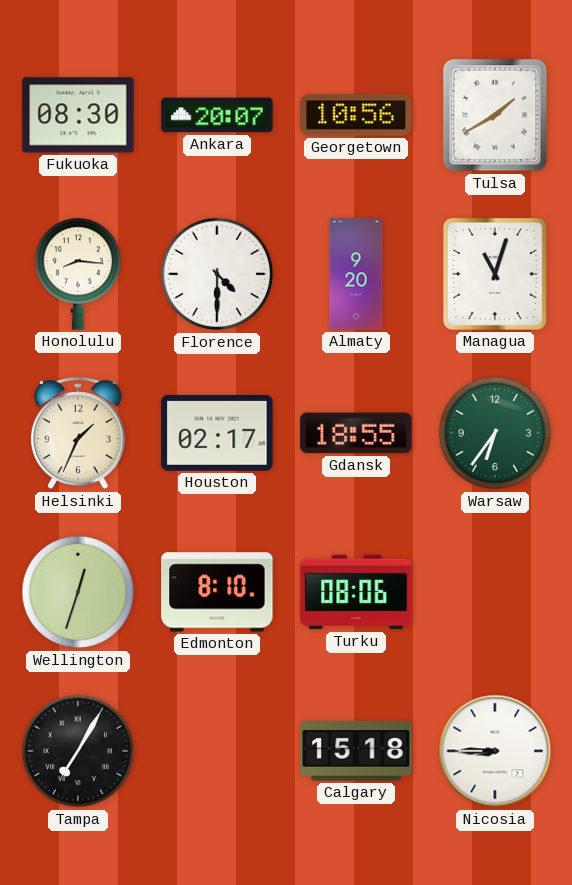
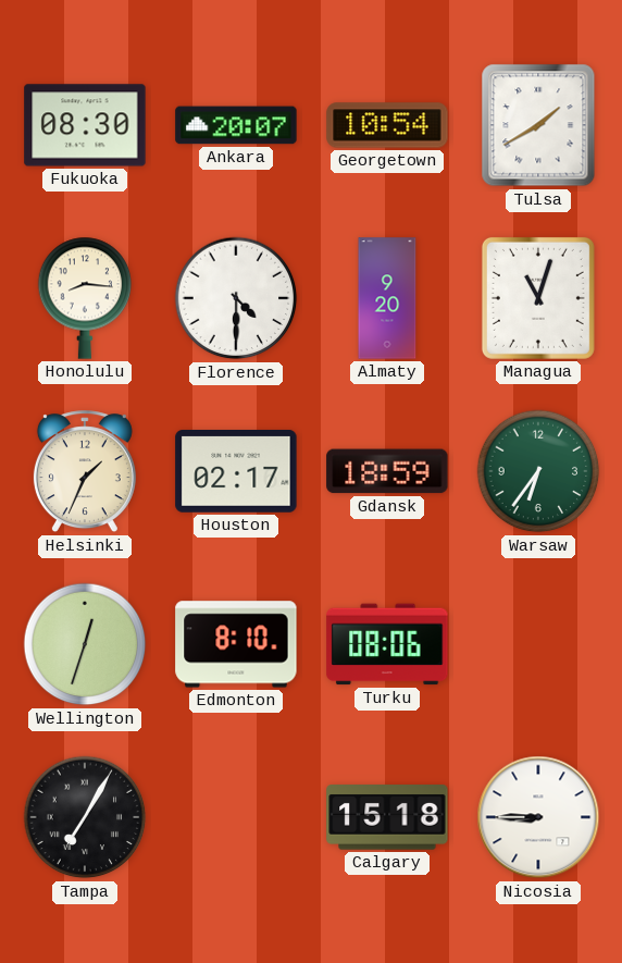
Georgetown: 10:56 -> 10:54 (387, 125)
Gdansk: 18:55 -> 18:59 (387, 471)
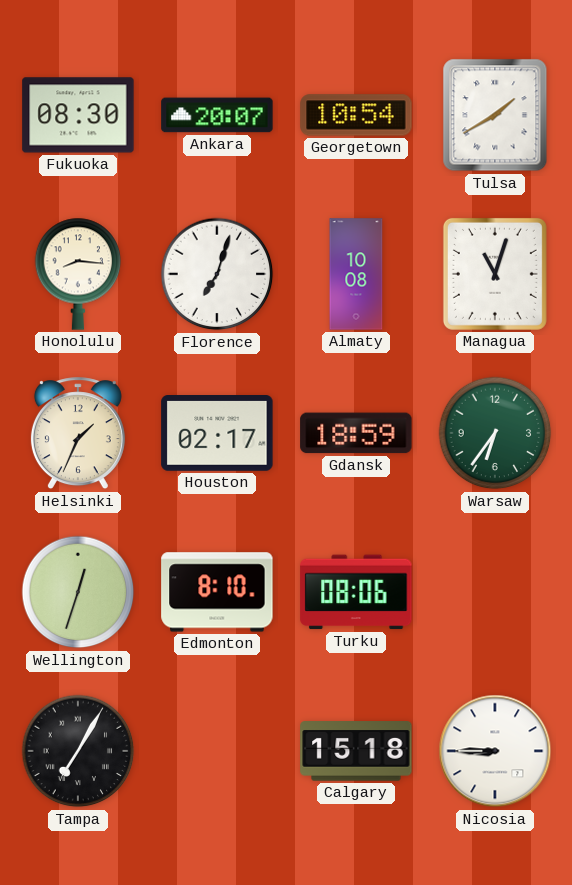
Florence: 4:30 -> 7:03 (217, 274)
Almaty: 9:20 -> 10:08 (356, 274)
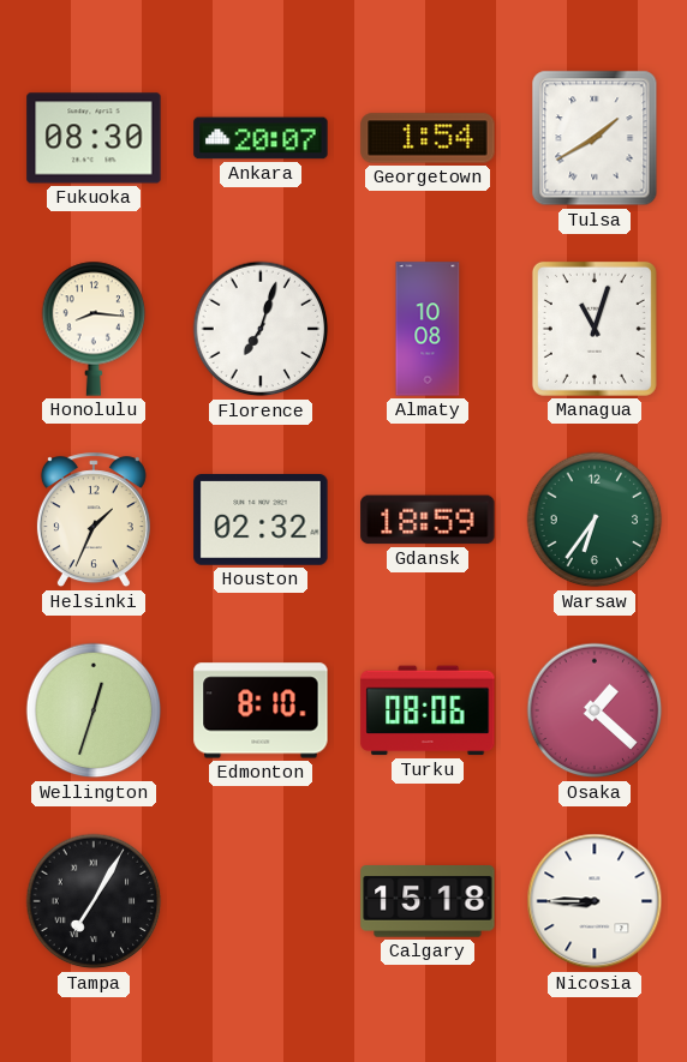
Georgetown: 10:54 -> 1:54 (428, 138)
Houston: 02:17 -> 02:32 (261, 521)
Osaka: none -> 1:22 (595, 710)
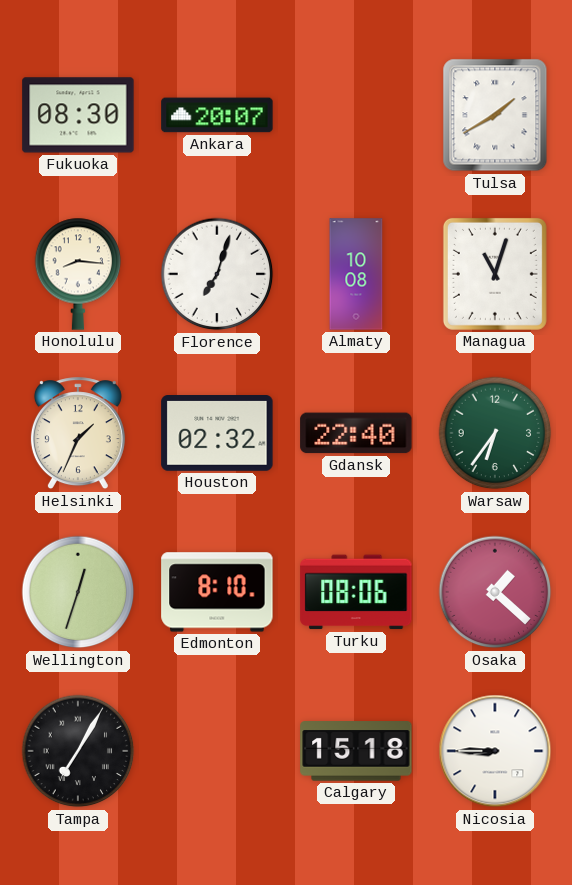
Georgetown: 1:54 -> none (428, 138)
Gdansk: 18:59 -> 22:40 (356, 433)
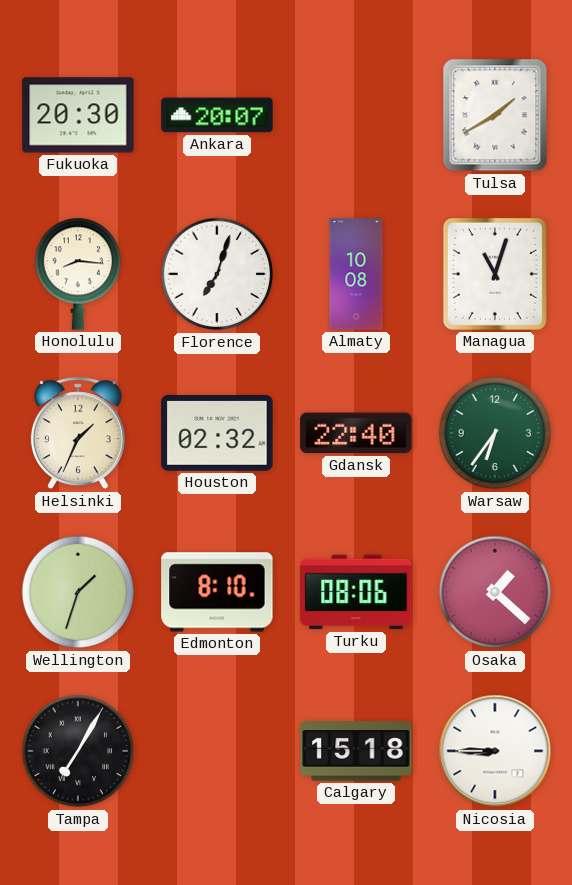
Fukuoka: 08:30 -> 20:30 (78, 115)
Wellington: 12:33 -> 1:33 (78, 592)
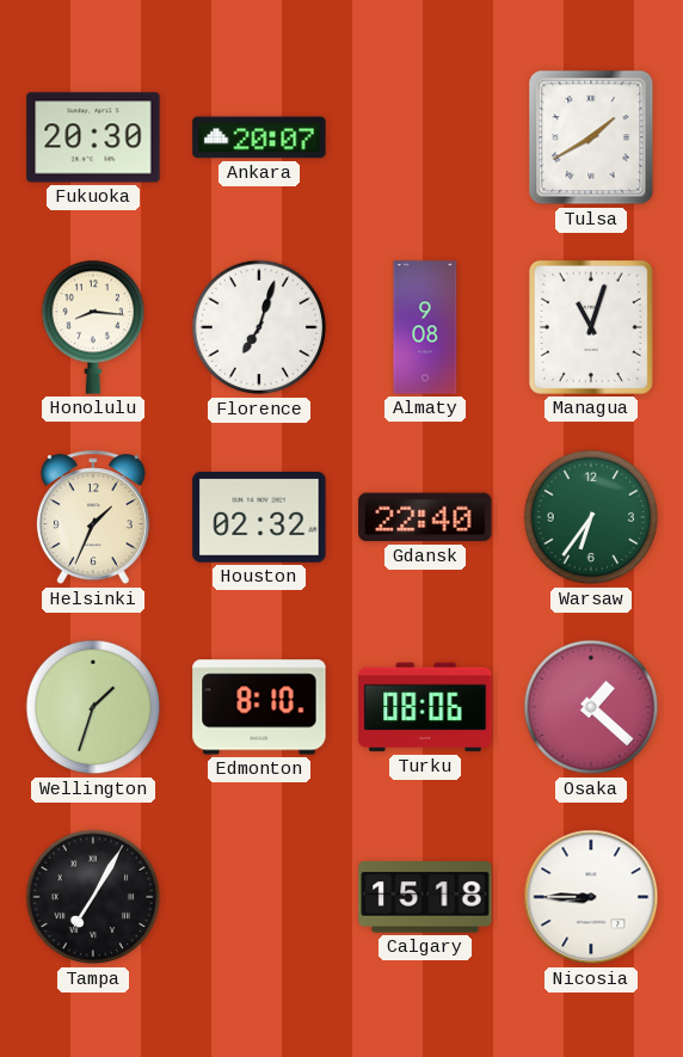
Almaty: 10:08 -> 9:08 (425, 327)
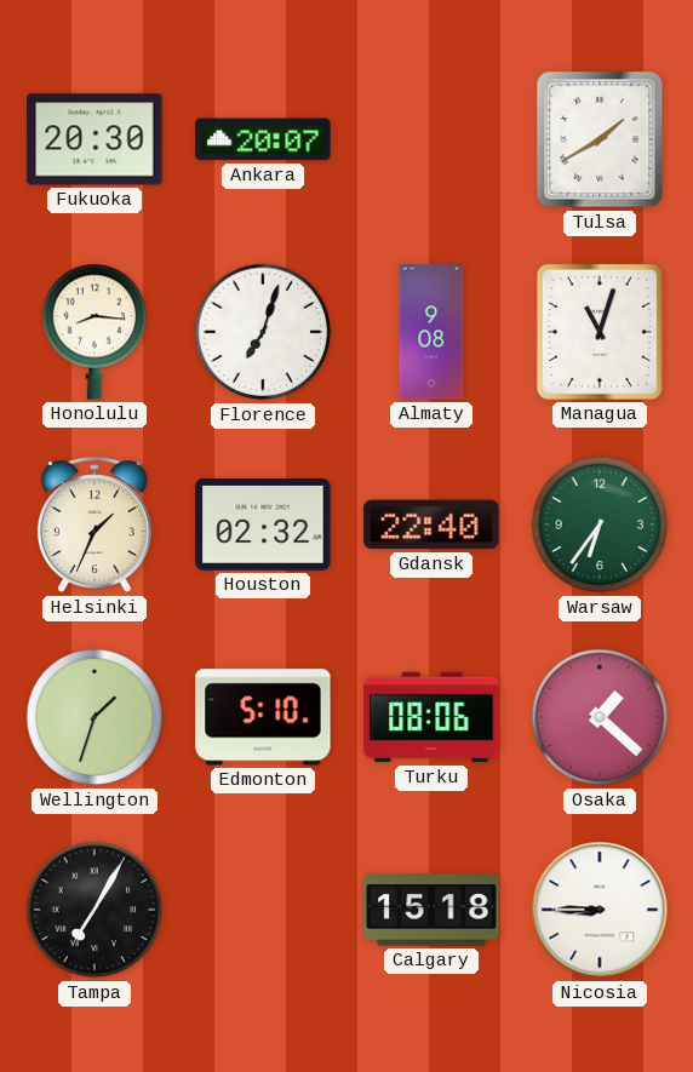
Edmonton: 8:10 -> 5:10 (263, 717)
